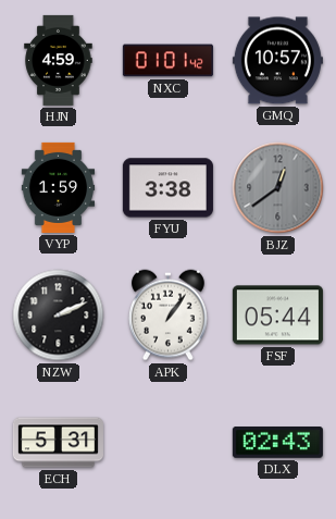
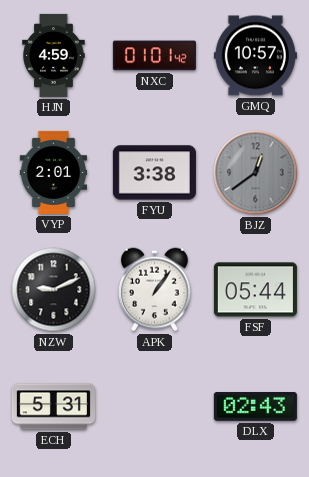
VYP: 1:59 -> 2:01 (54, 172)
NZW: 2:11 -> 9:11 (54, 290)
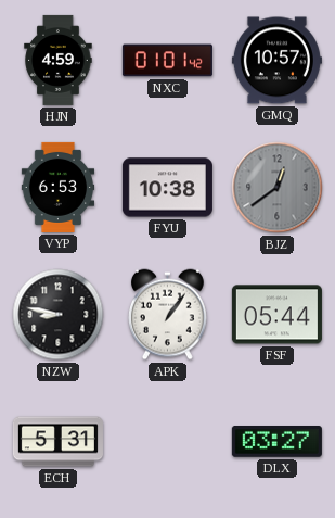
VYP: 2:01 -> 6:53 (59, 187)
FYU: 3:38 -> 10:38 (167, 188)
NZW: 9:11 -> 8:47 (59, 315)
DLX: 02:43 -> 03:27 (276, 442)
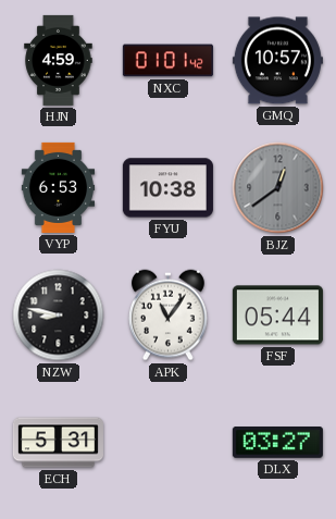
APK: 1:06 -> 11:06 (167, 316)
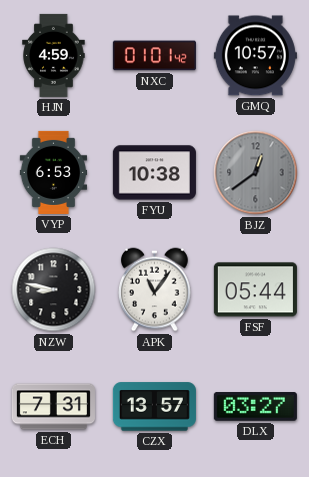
ECH: 5:31 -> 7:31 (53, 407)
CZX: none -> 13:57 (154, 407)
